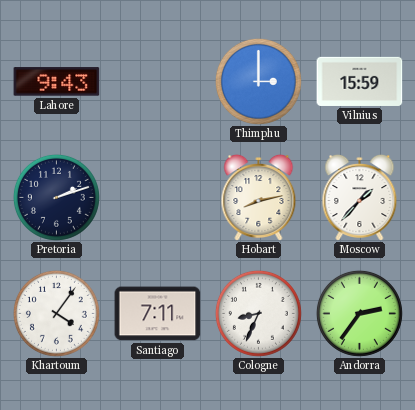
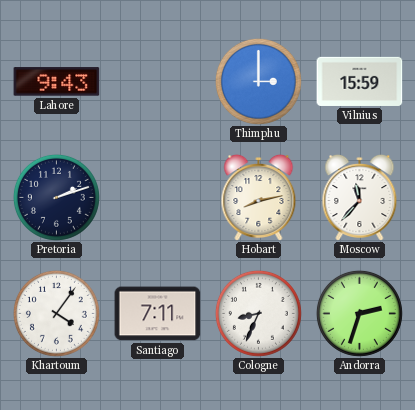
Moscow: 1:37 -> 11:37 (360, 197)
Andorra: 2:36 -> 2:33 (359, 313)
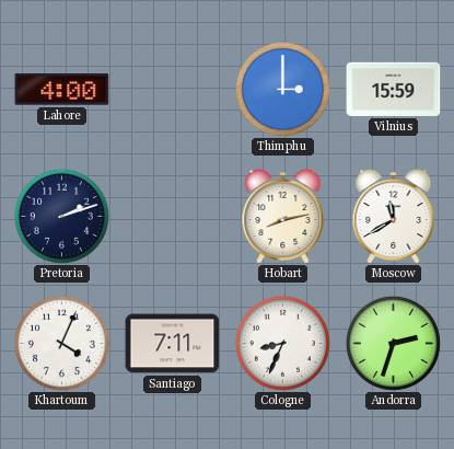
Lahore: 9:43 -> 4:00 (62, 90)
Moscow: 11:37 -> 11:40 (394, 216)
Khartoum: 4:06 -> 4:04 (61, 343)
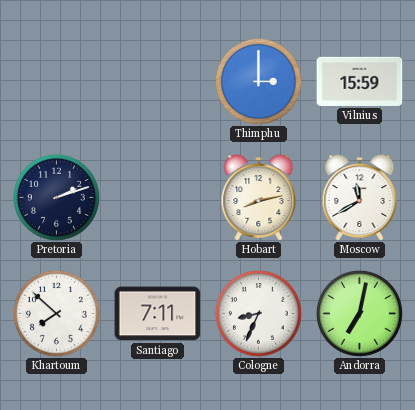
Lahore: 4:00 -> none (62, 90)
Khartoum: 4:04 -> 7:52 (56, 313)
Andorra: 2:33 -> 7:02 (359, 313)
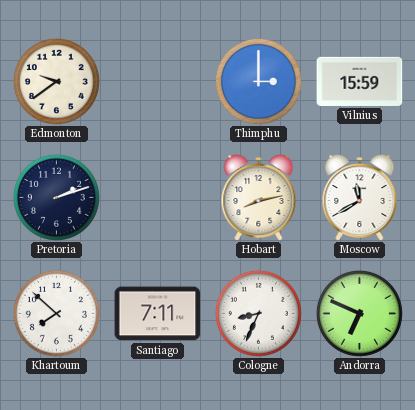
Edmonton: none -> 9:39 (56, 81)
Andorra: 7:02 -> 6:49 (359, 313)
